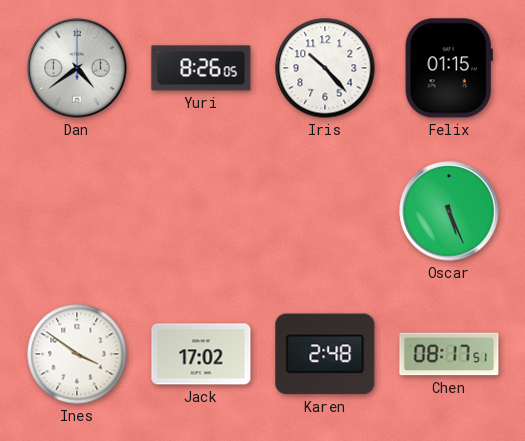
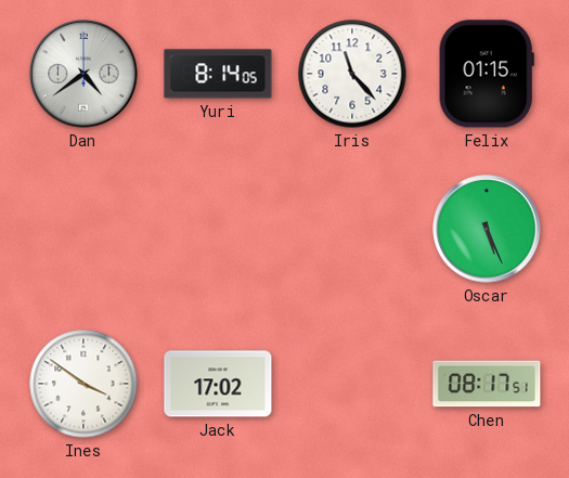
Yuri: 8:26 -> 8:14 (218, 74)
Iris: 10:23 -> 11:23 (352, 74)
Karen: 2:48 -> none (325, 354)
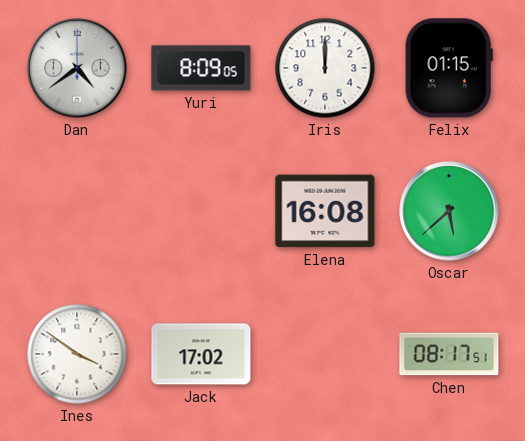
Yuri: 8:14 -> 8:09 (201, 68)
Iris: 11:23 -> 12:00 (325, 68)
Elena: none -> 16:08 (325, 211)
Oscar: 5:26 -> 5:38 (449, 211)
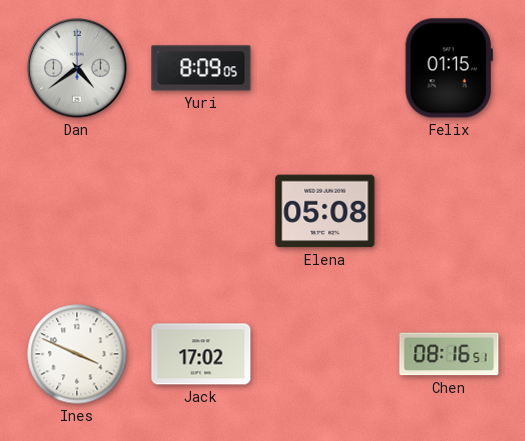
Iris: 12:00 -> none (325, 68)
Elena: 16:08 -> 05:08 (325, 211)
Oscar: 5:38 -> none (449, 211)
Ines: 3:51 -> 3:49 (77, 354)
Chen: 08:17 -> 08:16 (449, 354)
